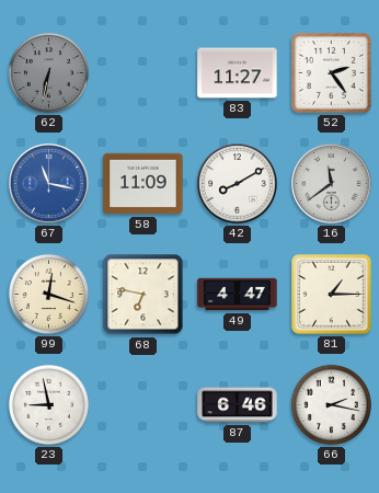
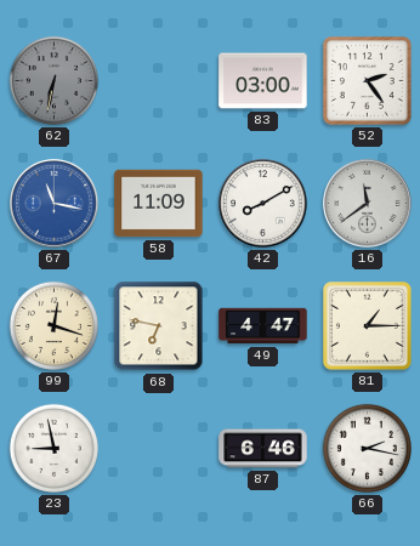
83: 11:27 -> 03:00 (263, 81)
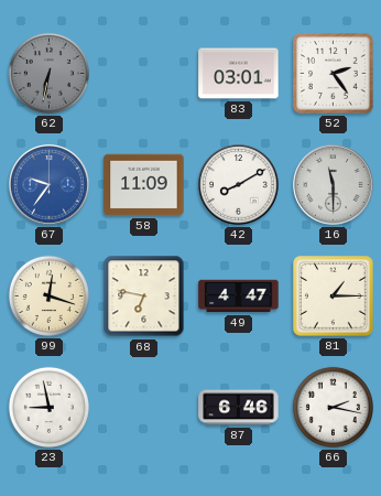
83: 03:00 -> 03:01 (239, 74)
67: 11:17 -> 9:36 (50, 185)
16: 11:39 -> 11:30 (334, 185)
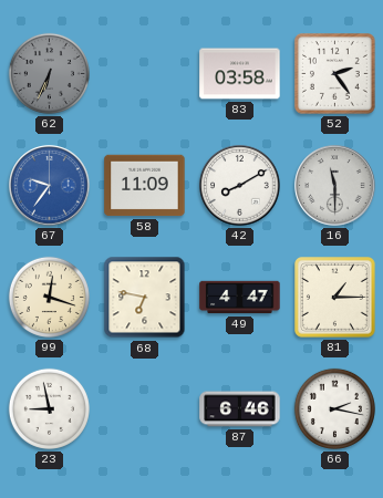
62: 6:32 -> 6:34 (49, 73)
83: 03:01 -> 03:58 (240, 74)
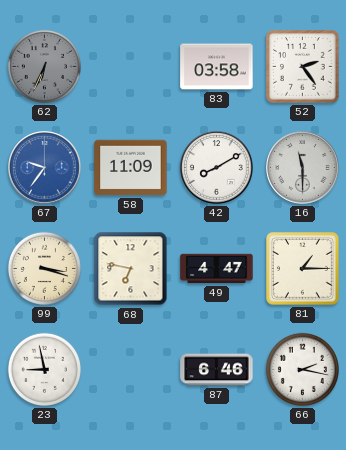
99: 12:18 -> 3:18 (44, 268)
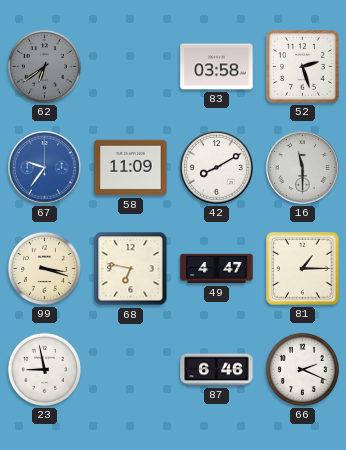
62: 6:34 -> 6:39 (44, 66)
52: 2:24 -> 2:27 (303, 67)
66: 2:17 -> 2:19 (302, 369)
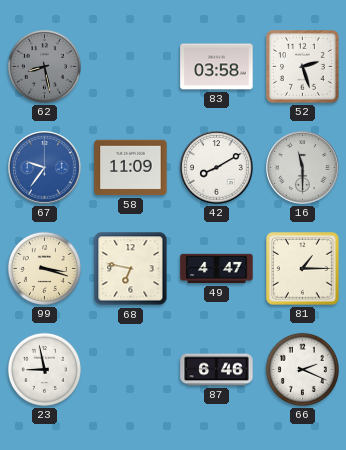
62: 6:39 -> 8:28 (44, 66)
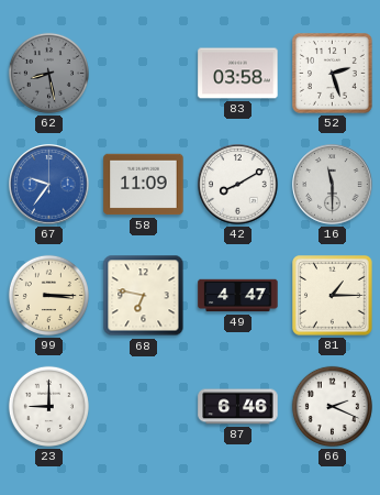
99: 3:18 -> 3:15 (48, 295)
23: 8:58 -> 9:00 (48, 406)
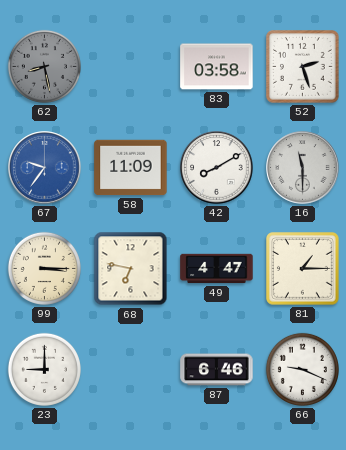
66: 2:19 -> 9:19 (302, 369)
